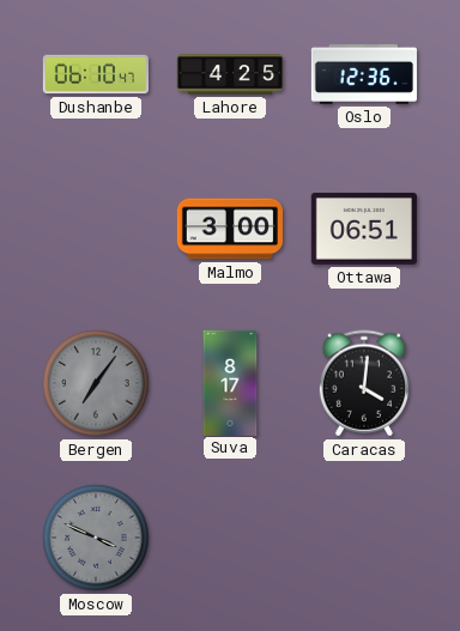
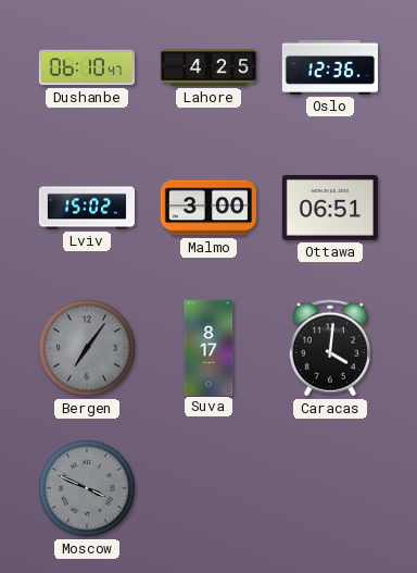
Lviv: none -> 15:02 (86, 208)
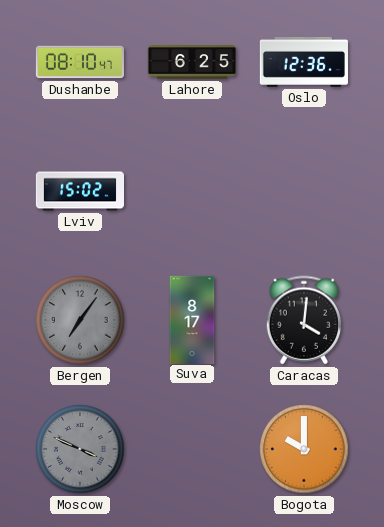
Dushanbe: 06:10 -> 08:10 (80, 62)
Lahore: 4:25 -> 6:25 (191, 62)
Malmo: 3:00 -> none (208, 208)
Ottawa: 06:51 -> none (330, 208)
Bogota: none -> 10:00 (304, 449)
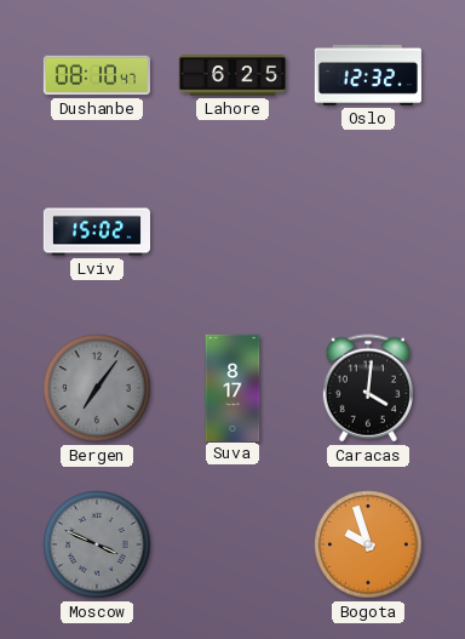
Oslo: 12:36 -> 12:32 (368, 75)
Bogota: 10:00 -> 9:57 (368, 544)
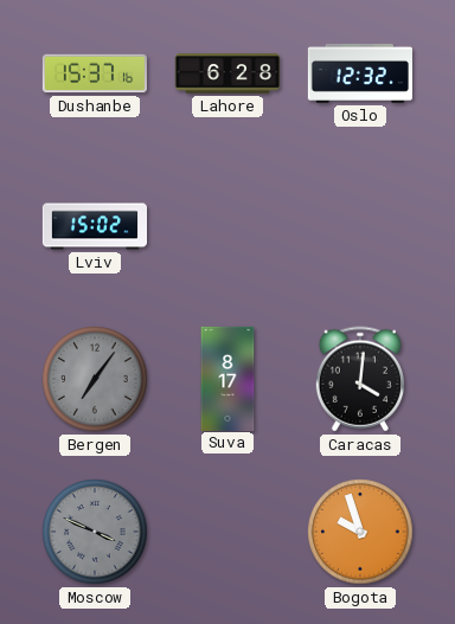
Dushanbe: 08:10 -> 15:37 (95, 73)
Lahore: 6:25 -> 6:28 (226, 73)
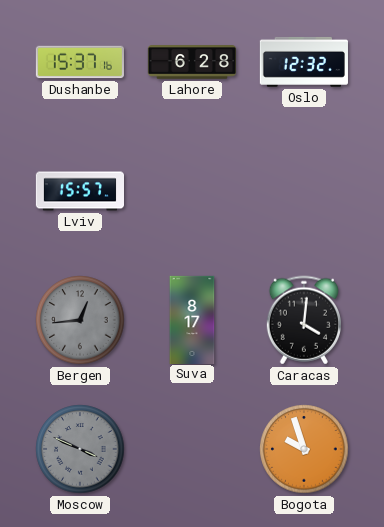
Lviv: 15:02 -> 15:57 (79, 191)
Bergen: 7:06 -> 12:44 (80, 320)
